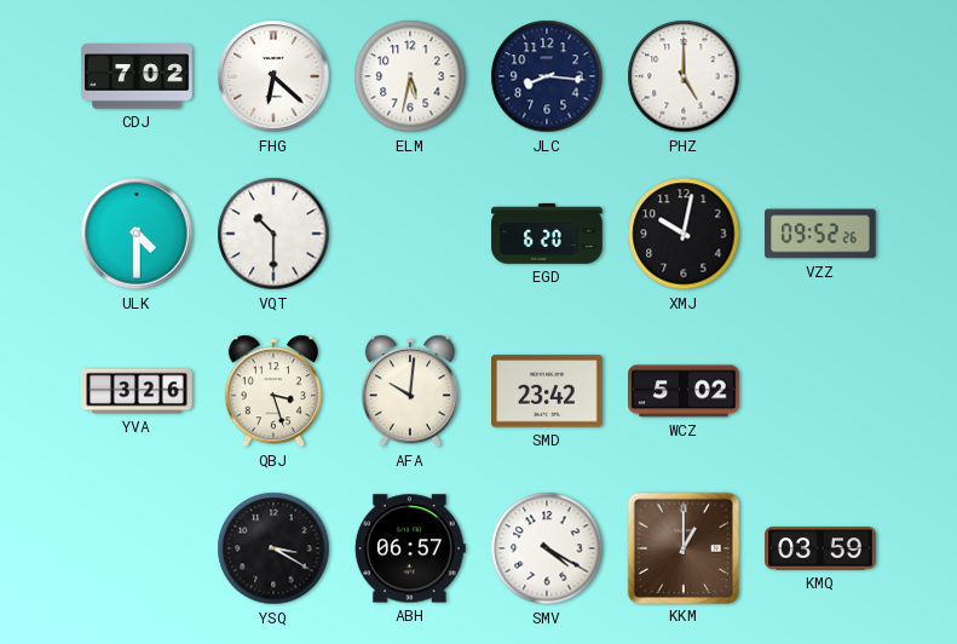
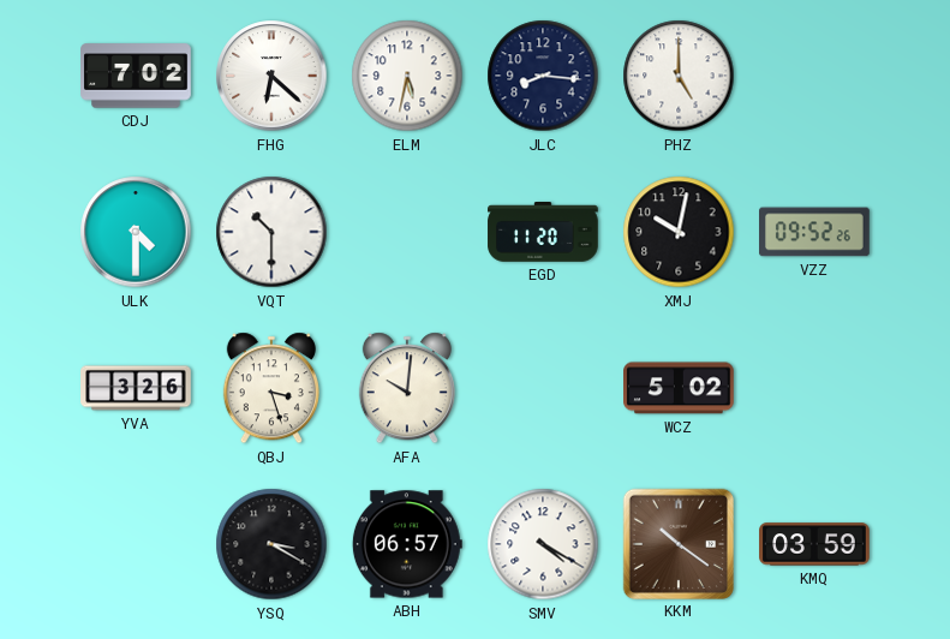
EGD: 6:20 -> 11:20 (543, 233)
SMD: 23:42 -> none (548, 391)
KKM: 1:00 -> 10:21 (677, 543)
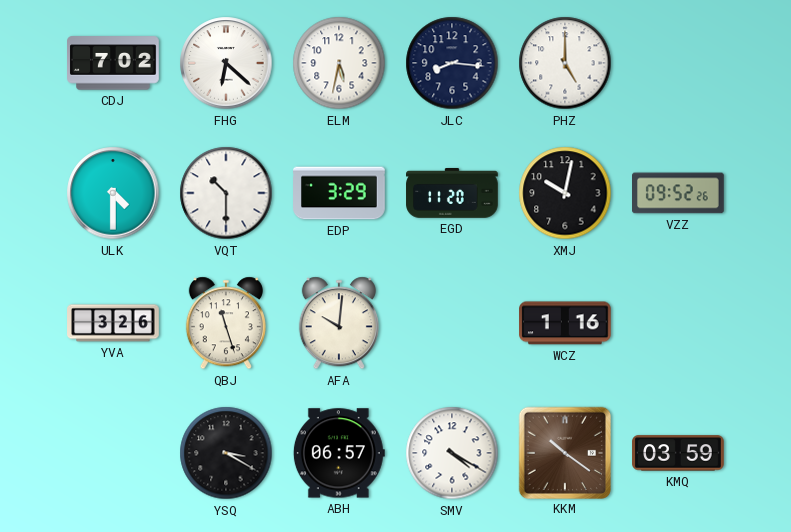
EDP: none -> 3:29 (339, 193)
QBJ: 3:27 -> 11:27 (226, 323)
WCZ: 5:02 -> 1:16 (566, 323)
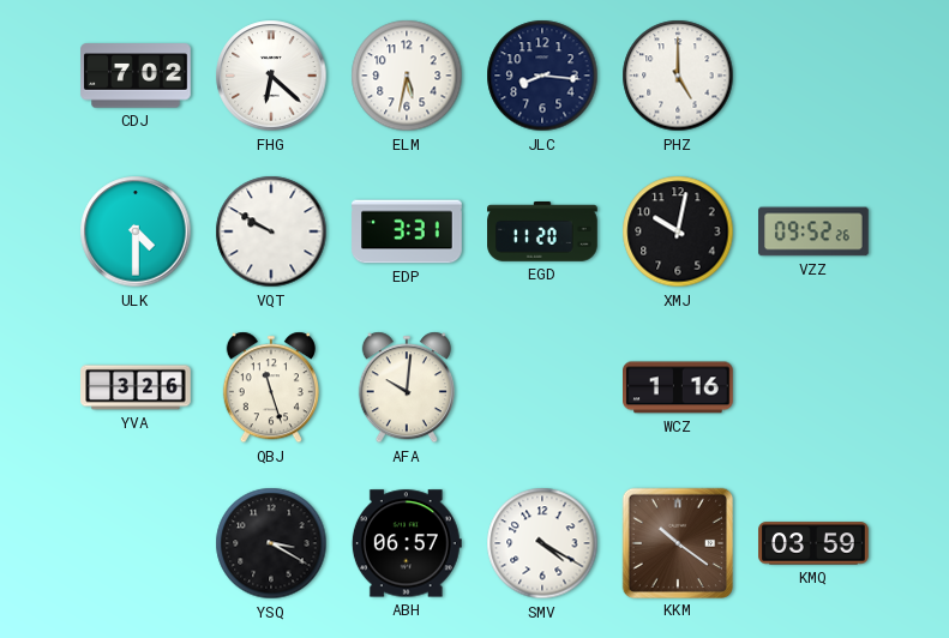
VQT: 10:30 -> 9:50 (271, 231)
EDP: 3:29 -> 3:31 (407, 231)
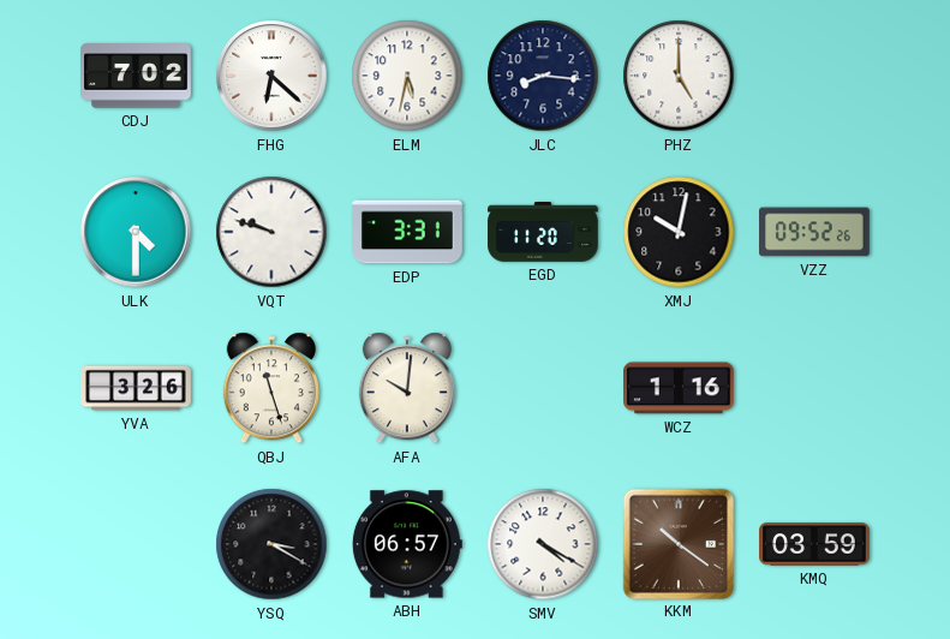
VQT: 9:50 -> 9:48 (271, 232)
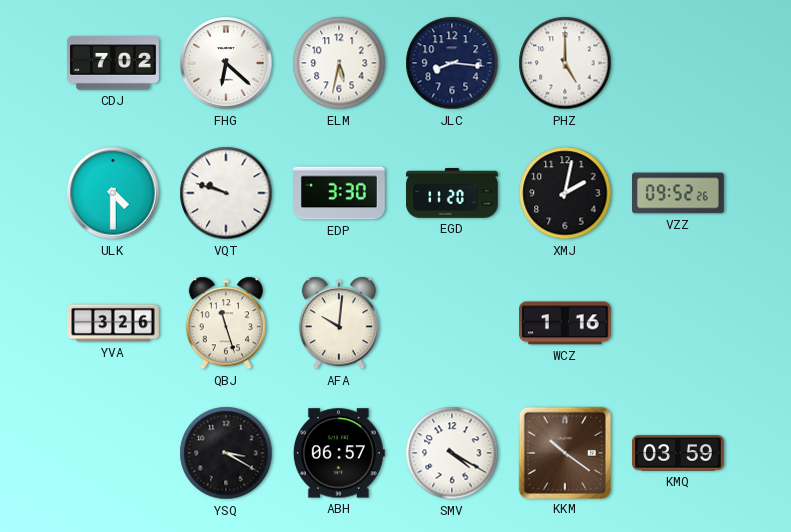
EDP: 3:31 -> 3:30 (339, 193)
XMJ: 10:02 -> 2:02 (565, 193)
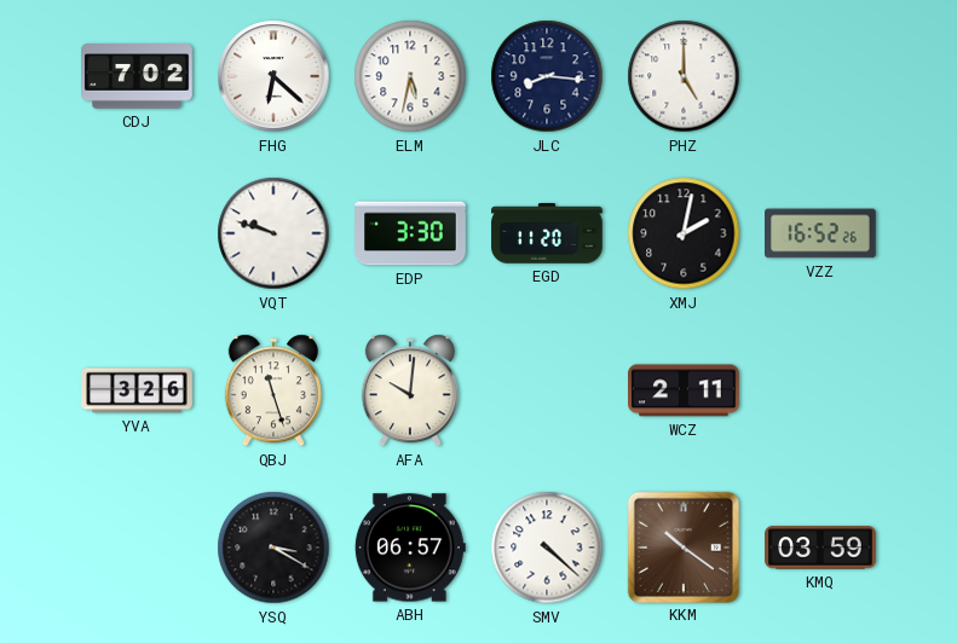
ULK: 4:30 -> none (113, 193)
VZZ: 09:52 -> 16:52 (821, 233)
WCZ: 1:16 -> 2:11 (685, 390)
SMV: 4:20 -> 4:22 (547, 548)
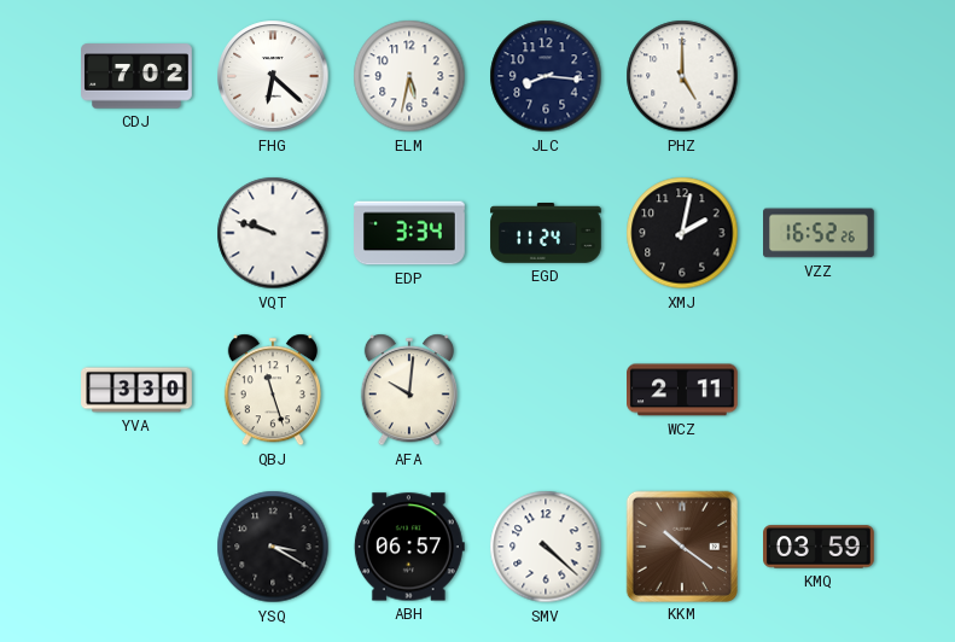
EDP: 3:30 -> 3:34 (409, 233)
EGD: 11:20 -> 11:24 (546, 234)
YVA: 3:26 -> 3:30 (136, 390)
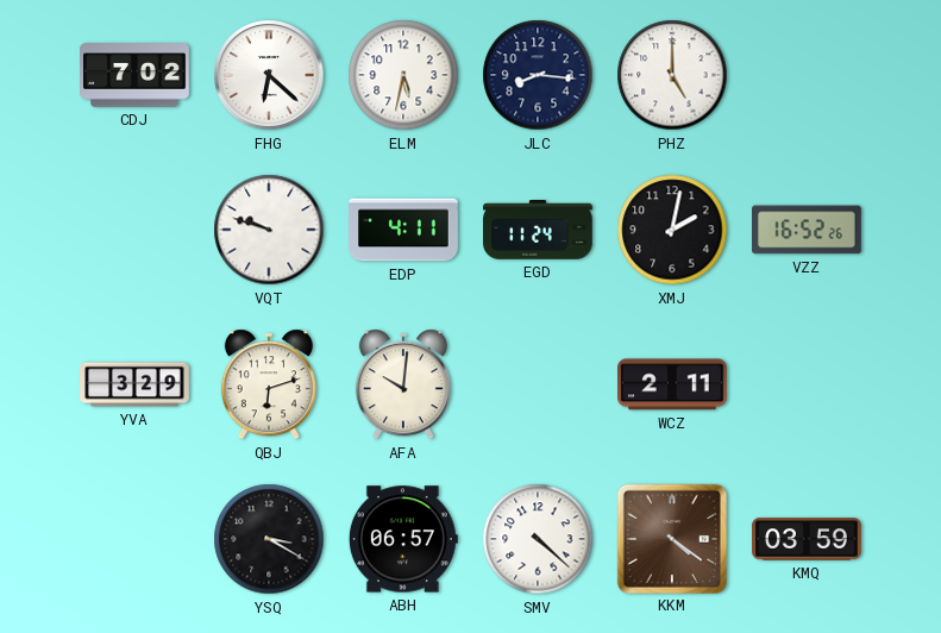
EDP: 3:34 -> 4:11 (403, 230)
YVA: 3:30 -> 3:29 (134, 384)
QBJ: 11:27 -> 6:12 (269, 384)
KKM: 10:21 -> 4:21 (671, 538)
